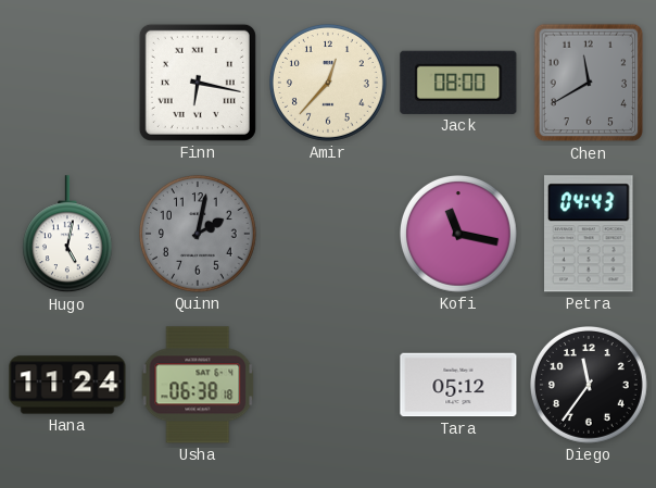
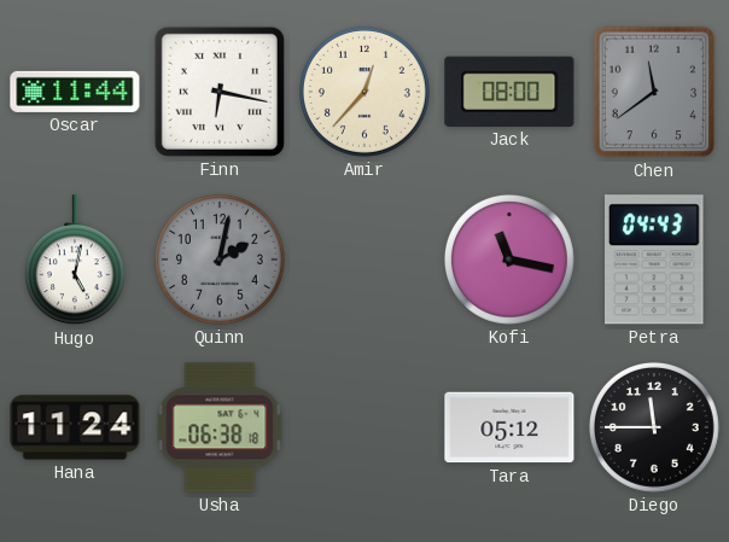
Oscar: none -> 11:44 (75, 92)
Chen: 11:40 -> 11:39 (654, 92)
Diego: 11:36 -> 11:45 (655, 429)
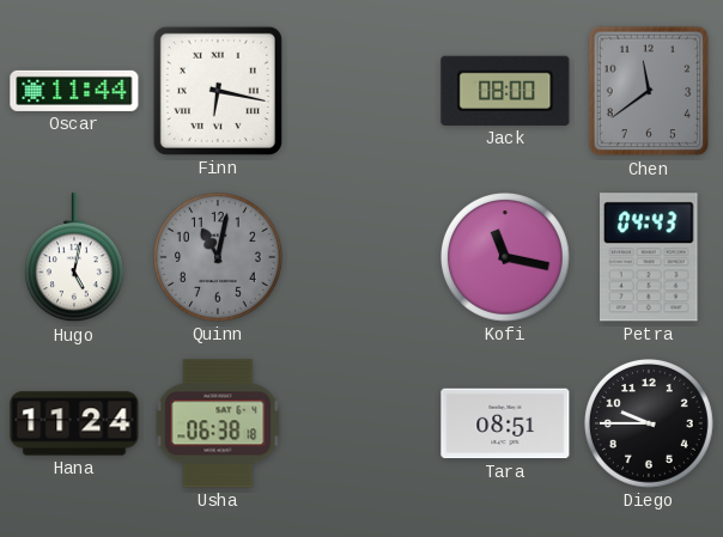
Amir: 12:37 -> none (366, 93)
Quinn: 2:02 -> 11:02 (219, 258)
Tara: 05:12 -> 08:51 (505, 423)
Diego: 11:45 -> 9:45 (650, 425)
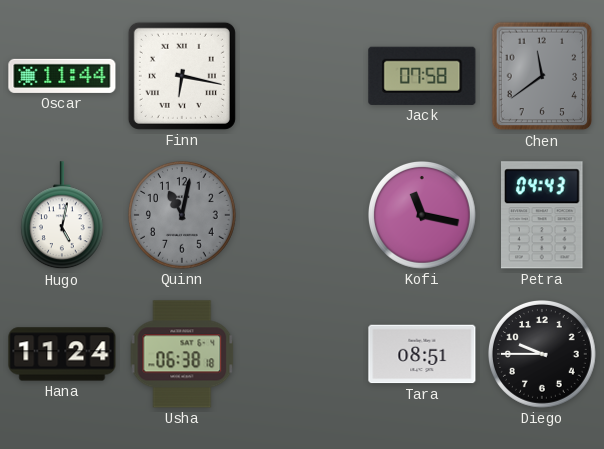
Jack: 08:00 -> 07:58 (422, 76)
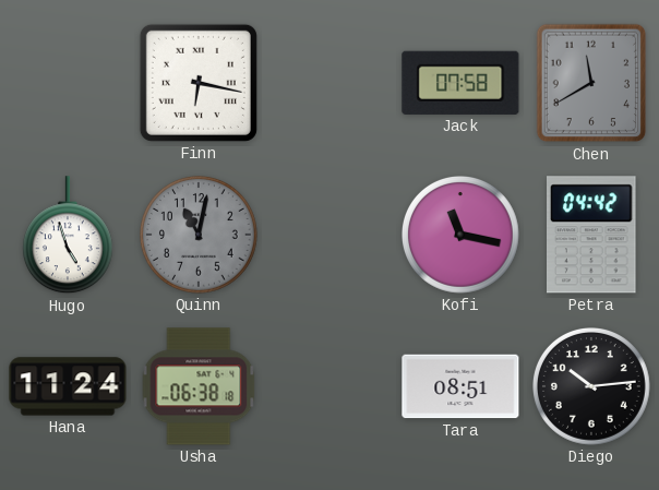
Oscar: 11:44 -> none (62, 76)
Chen: 11:39 -> 11:40 (591, 83)
Hugo: 5:02 -> 4:57 (68, 236)
Petra: 04:43 -> 04:42 (592, 235)
Diego: 9:45 -> 10:14 (592, 387)
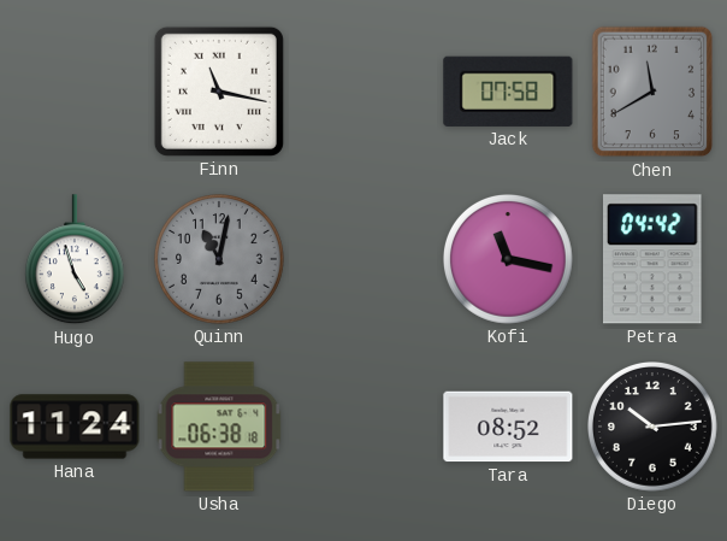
Finn: 6:17 -> 11:17 (219, 92)
Tara: 08:51 -> 08:52 (508, 427)
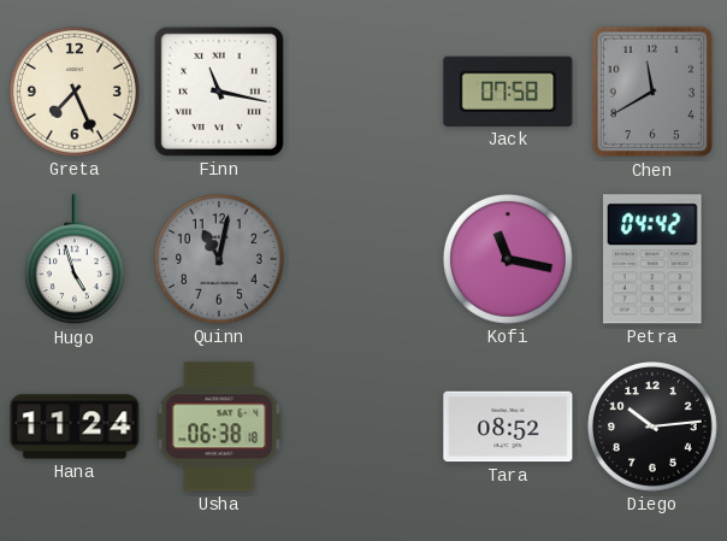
Greta: none -> 7:26 (76, 93)
